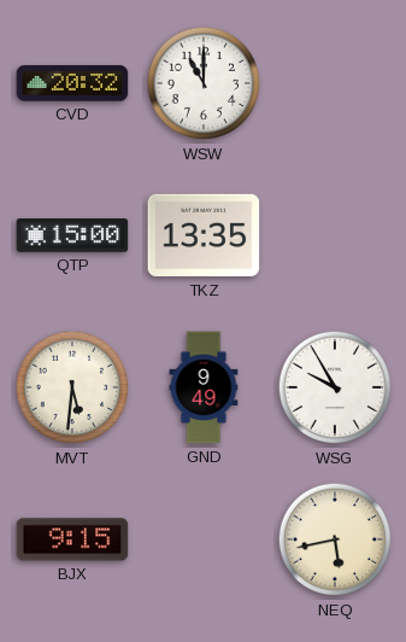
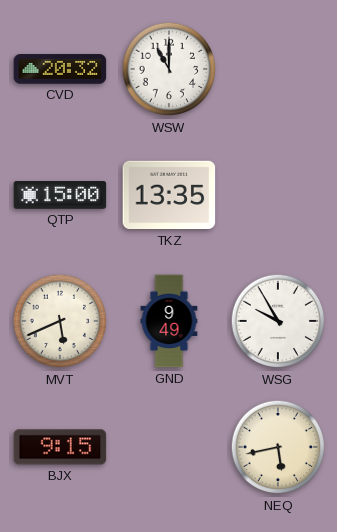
MVT: 5:31 -> 5:41 (60, 321)
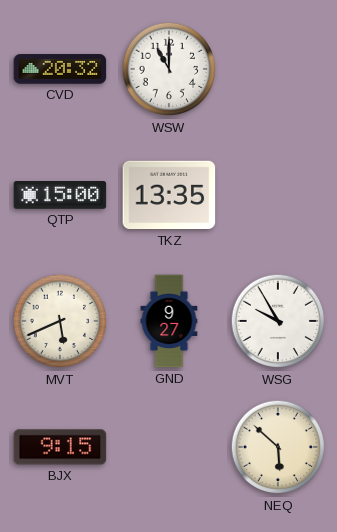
GND: 9:49 -> 9:27 (169, 321)
NEQ: 5:43 -> 5:52 (278, 447)
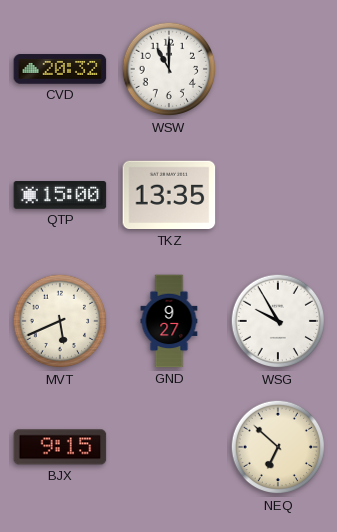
NEQ: 5:52 -> 6:52 (278, 447)
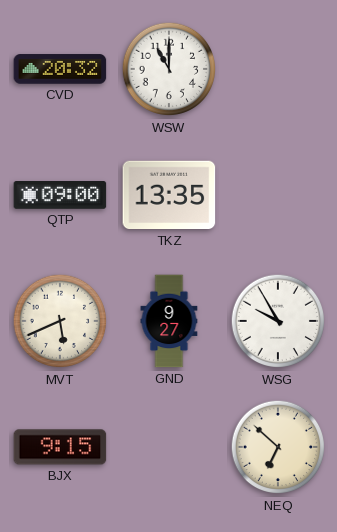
QTP: 15:00 -> 09:00 (60, 196)
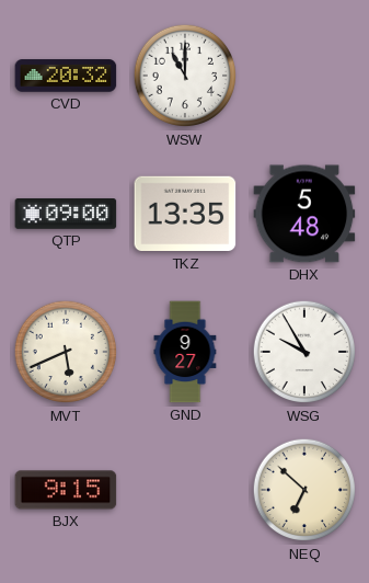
DHX: none -> 5:48 (304, 214)
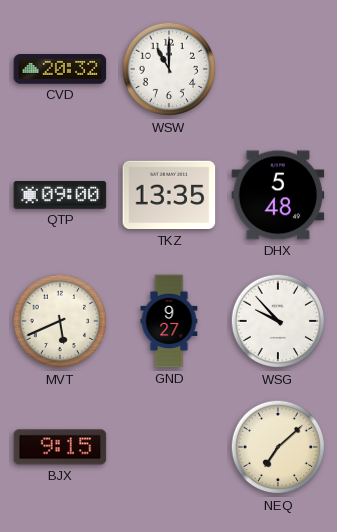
WSG: 9:55 -> 9:53 (278, 321)
NEQ: 6:52 -> 7:08 (278, 447)
